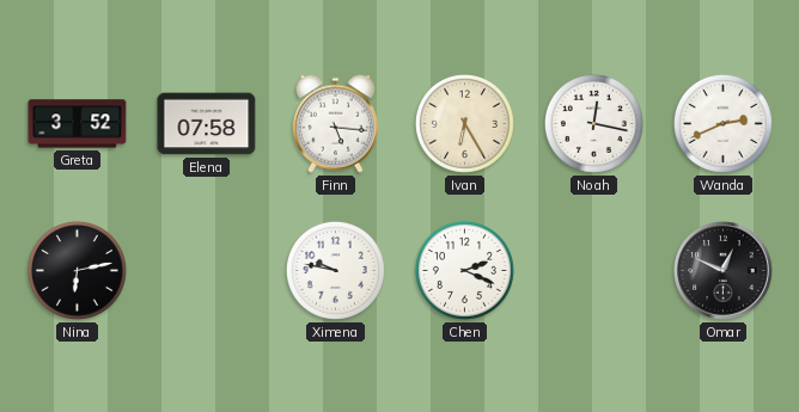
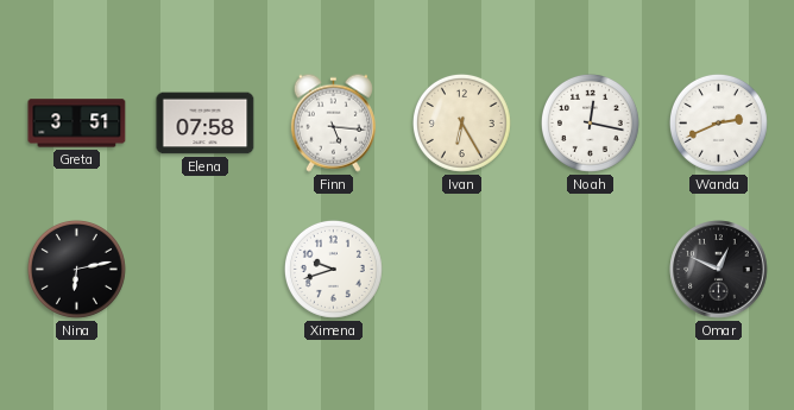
Greta: 3:52 -> 3:51 (77, 124)
Ximena: 9:47 -> 9:42 (333, 269)
Chen: 2:19 -> none (464, 270)
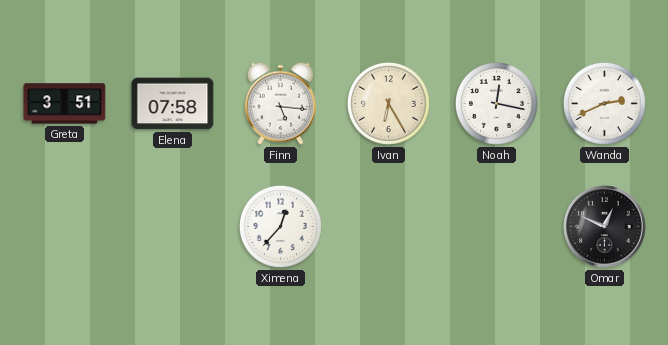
Nina: 6:13 -> none (76, 269)
Ximena: 9:42 -> 12:37 (280, 226)
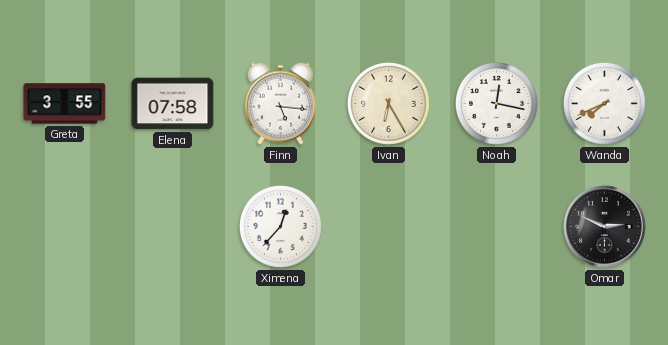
Greta: 3:51 -> 3:55 (65, 104)
Wanda: 2:41 -> 7:41 (604, 103)
Omar: 12:49 -> 2:49 (605, 227)
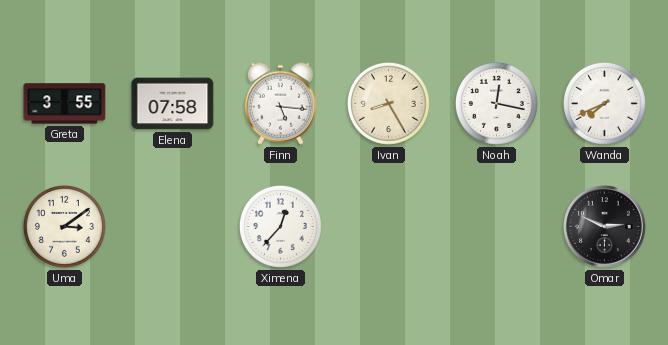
Ivan: 6:25 -> 8:25 (388, 103)
Uma: none -> 3:09 (64, 226)
